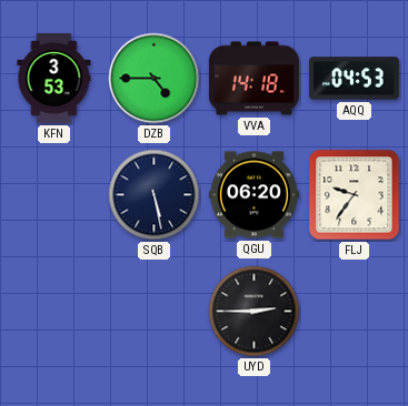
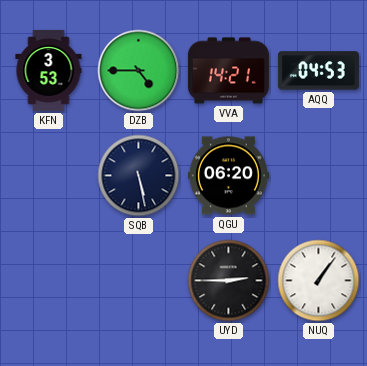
VVA: 14:18 -> 14:21 (228, 71)
FLJ: 9:36 -> none (355, 195)
NUQ: none -> 1:06 (319, 281)
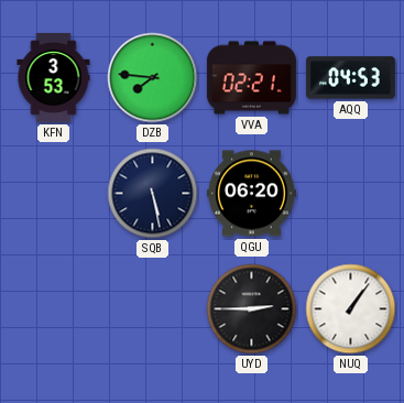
DZB: 4:45 -> 7:46 (153, 78)
VVA: 14:21 -> 02:21 (251, 78)
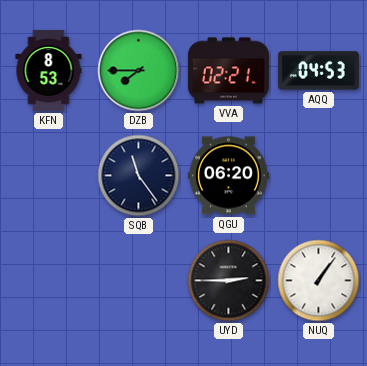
KFN: 3:53 -> 8:53 (49, 70)
DZB: 7:46 -> 7:45 (139, 71)
SQB: 5:28 -> 11:24 (139, 176)
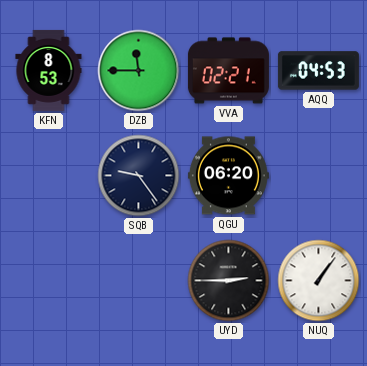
DZB: 7:45 -> 11:45 (139, 71)
SQB: 11:24 -> 9:24 (139, 176)
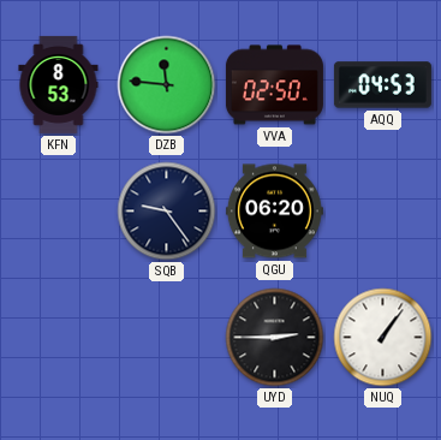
DZB: 11:45 -> 11:46 (167, 85)
VVA: 02:21 -> 02:50 (274, 85)
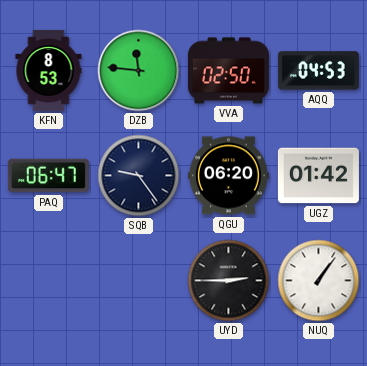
PAQ: none -> 06:47 (48, 176)
UGZ: none -> 01:42 (318, 176)
